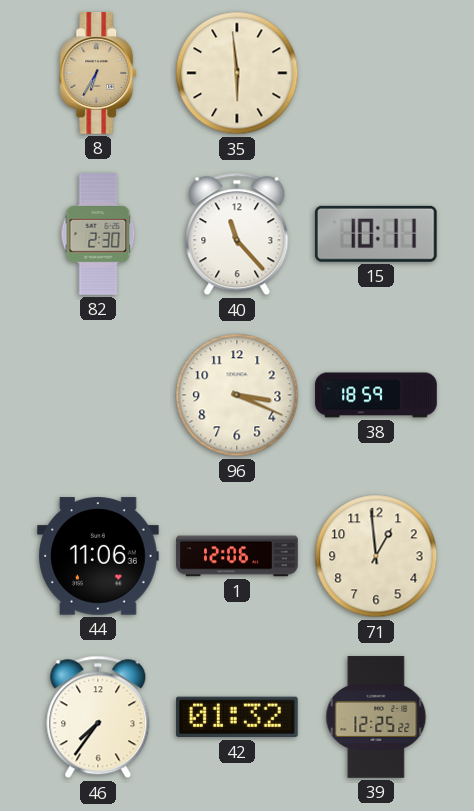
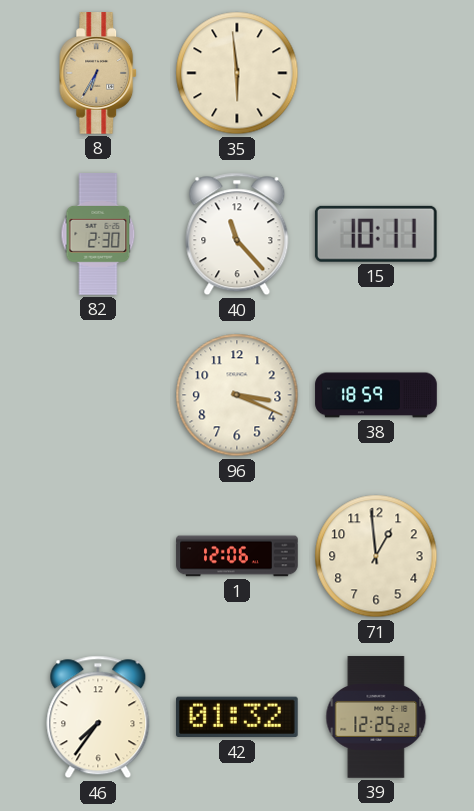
44: 11:06 -> none (98, 556)
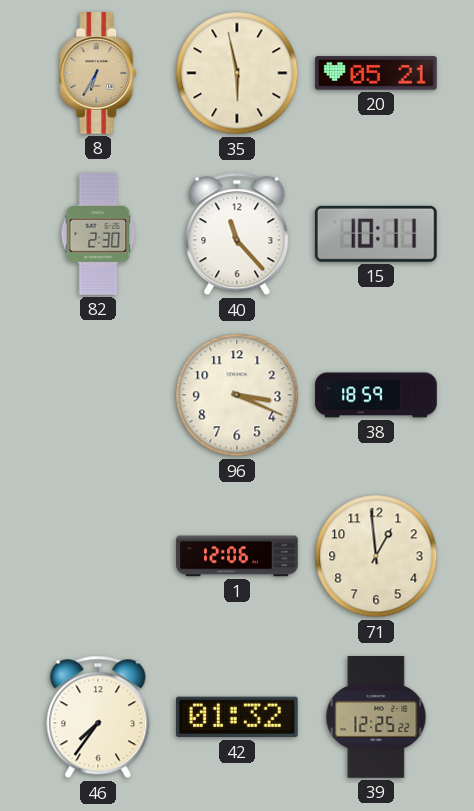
35: 5:59 -> 5:58 (237, 73)
20: none -> 05:21 (376, 73)
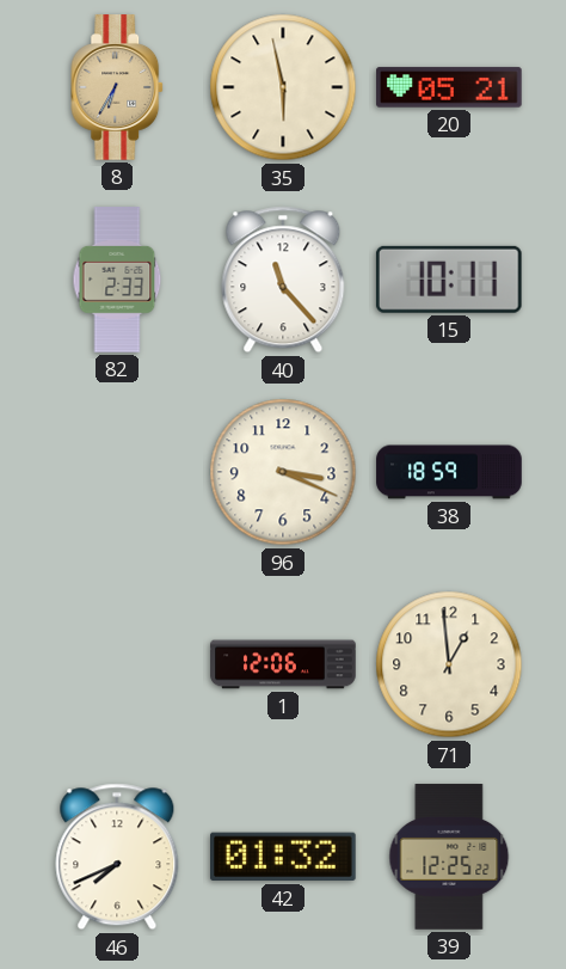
82: 2:30 -> 2:33 (117, 280)
46: 7:36 -> 7:41 (117, 857)
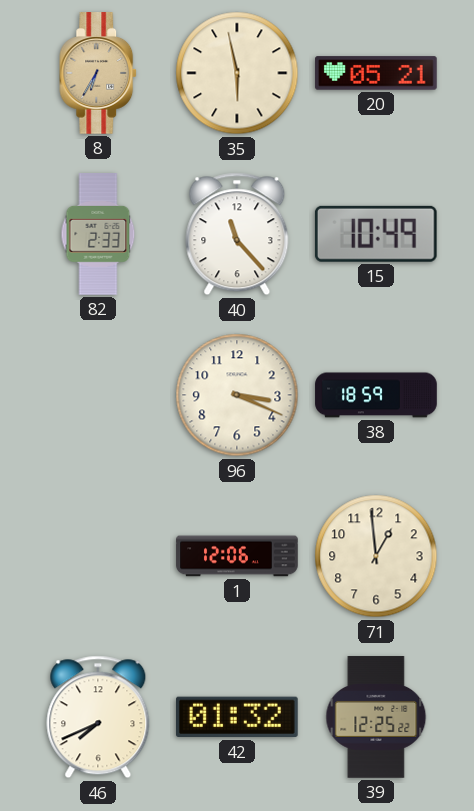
15: 10:11 -> 10:49 (376, 234)
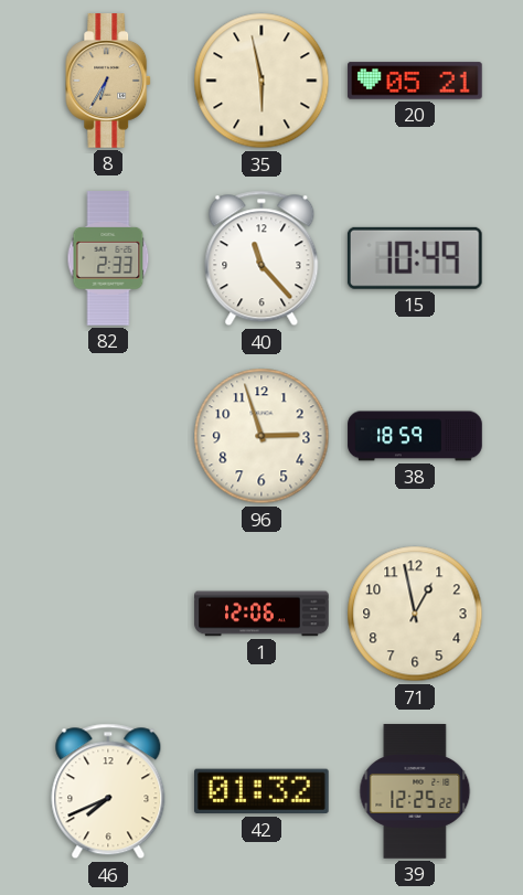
96: 3:19 -> 2:57 (261, 436)
71: 12:59 -> 12:58 (415, 614)
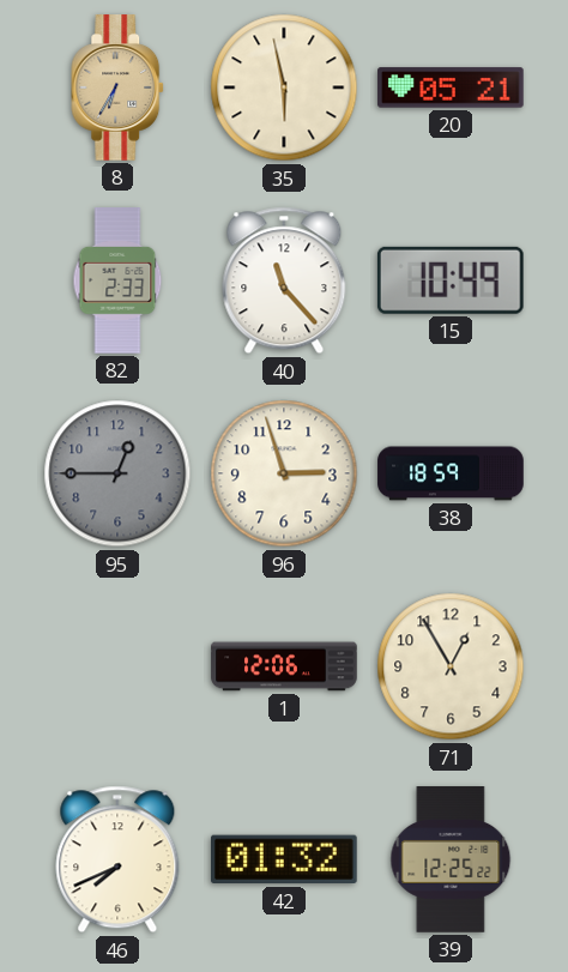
95: none -> 12:45 (117, 473)
71: 12:58 -> 12:55 (451, 666)
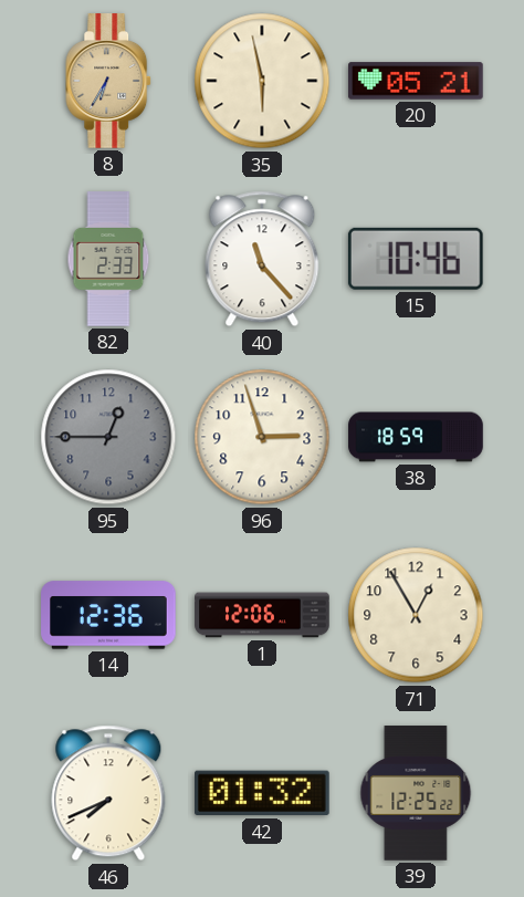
15: 10:49 -> 10:46 (416, 259)
14: none -> 12:36 (108, 615)
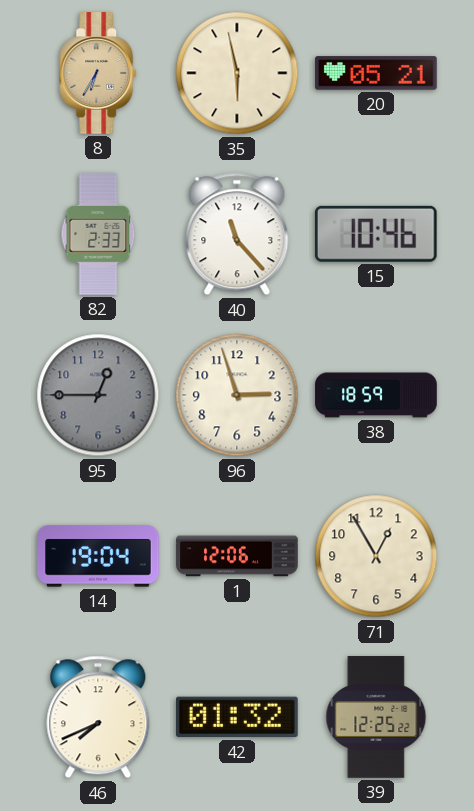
14: 12:36 -> 19:04 (98, 556)
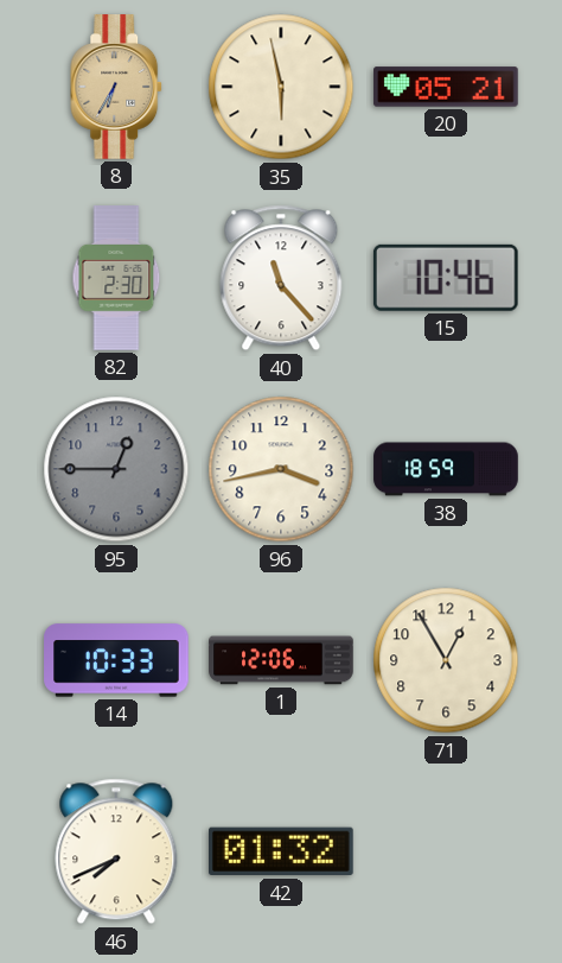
82: 2:33 -> 2:30 (116, 278)
96: 2:57 -> 3:43 (281, 469)
14: 19:04 -> 10:33 (116, 660)
39: 12:25 -> none (376, 717)
